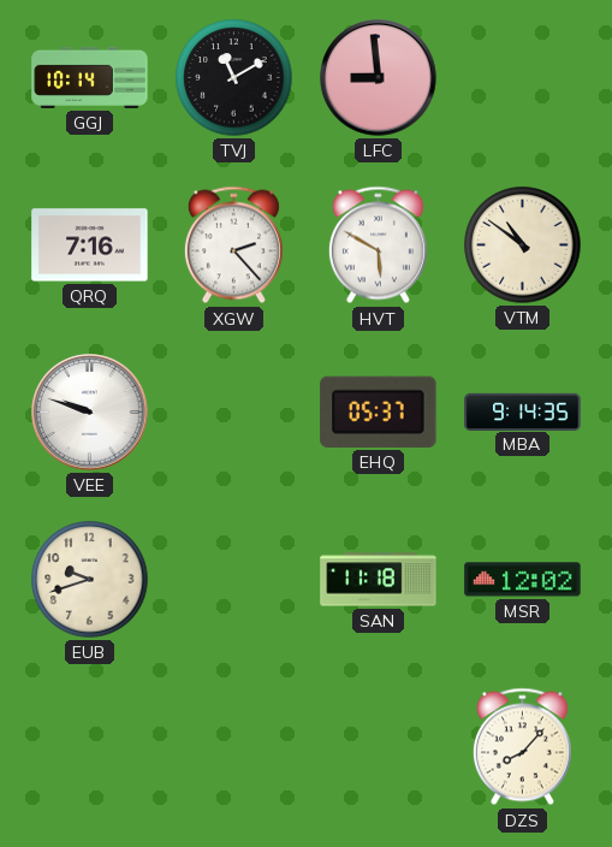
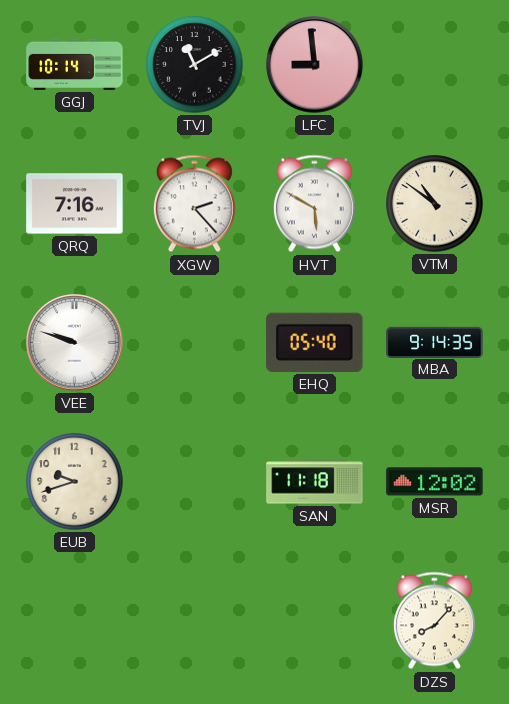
EHQ: 05:37 -> 05:40 (315, 342)
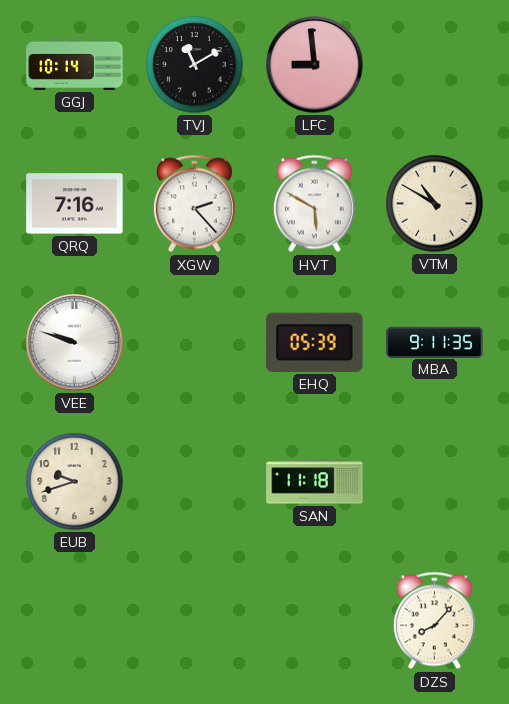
VTM: 10:51 -> 10:50 (435, 204)
EHQ: 05:40 -> 05:39 (315, 342)
MBA: 9:14 -> 9:11 (435, 342)
MSR: 12:02 -> none (435, 482)
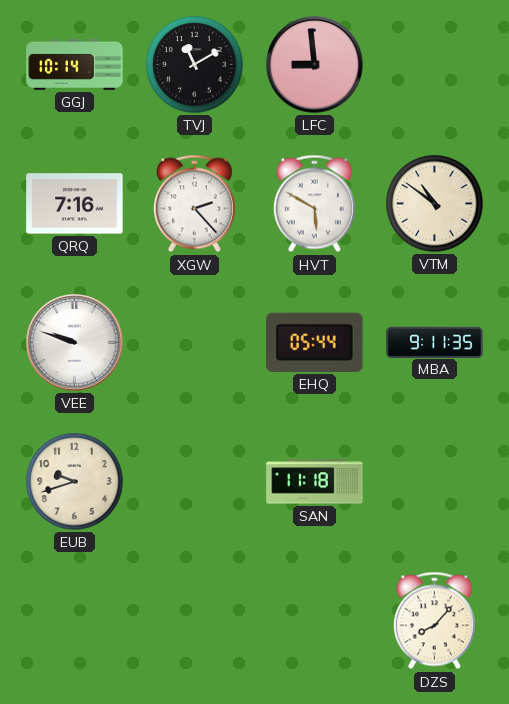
VTM: 10:50 -> 10:51 (435, 204)
EHQ: 05:39 -> 05:44 (315, 342)
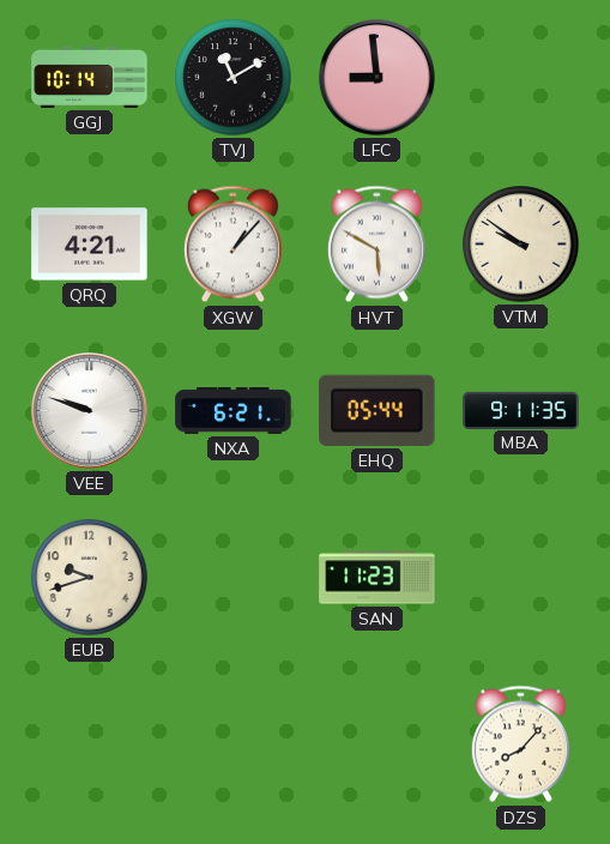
QRQ: 7:16 -> 4:21 (90, 245)
XGW: 2:23 -> 1:07 (232, 245)
VTM: 10:51 -> 9:51 (521, 245)
NXA: none -> 6:21 (234, 411)
SAN: 11:18 -> 11:23 (378, 578)
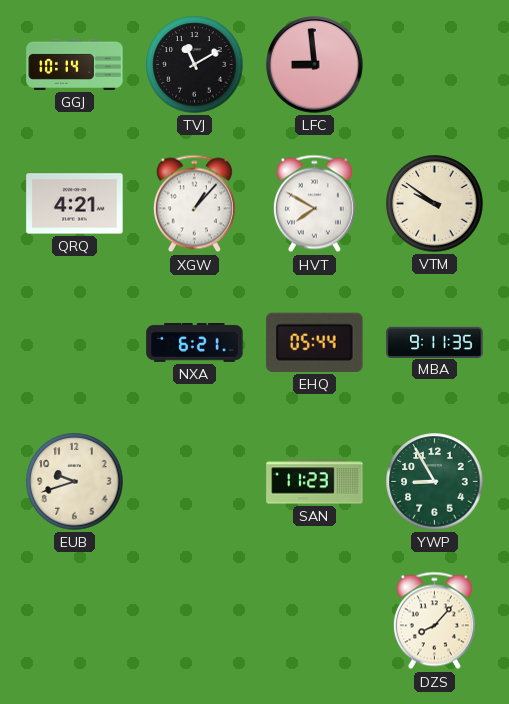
HVT: 5:50 -> 7:50 (314, 204)
VEE: 9:48 -> none (90, 411)
YWP: none -> 8:55 (435, 482)
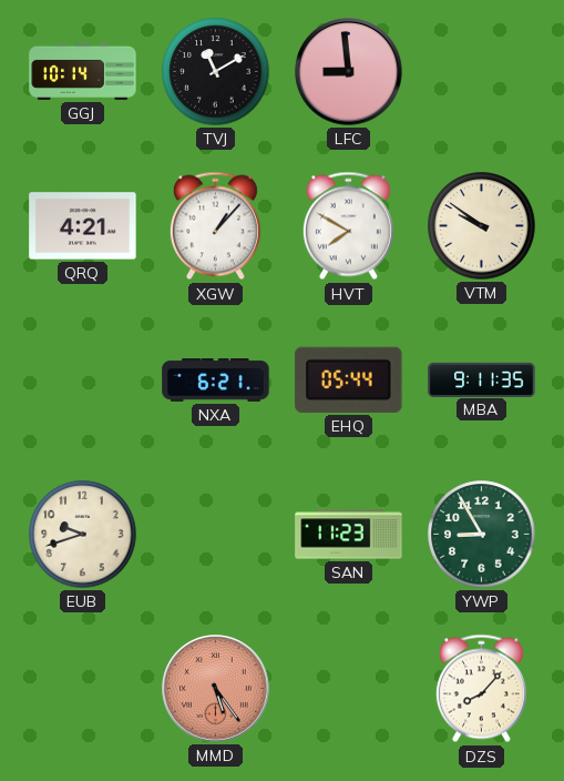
MMD: none -> 5:24 (216, 689)
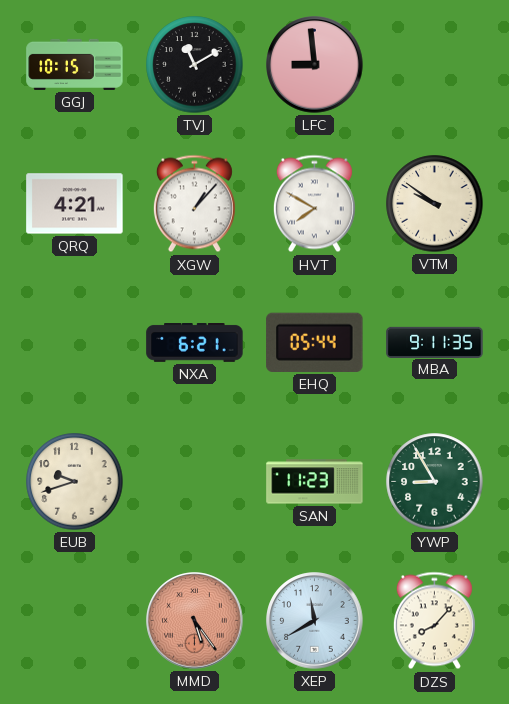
GGJ: 10:14 -> 10:15 (75, 64)
XEP: none -> 11:40 (315, 621)
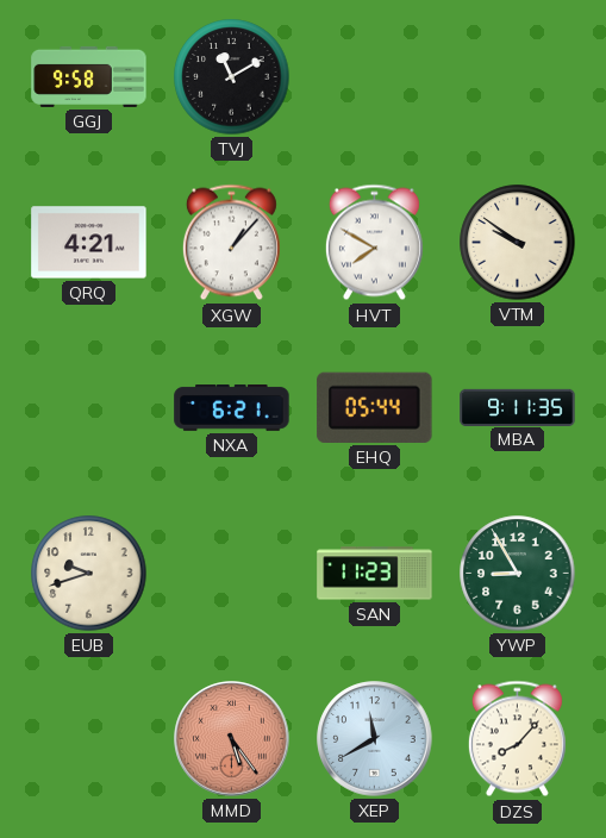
GGJ: 10:15 -> 9:58 (89, 76)
LFC: 8:59 -> none (315, 65)
